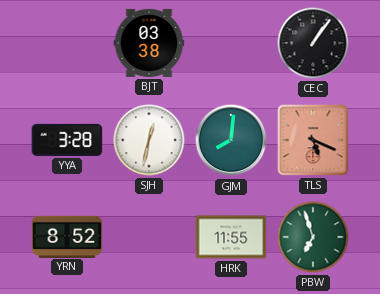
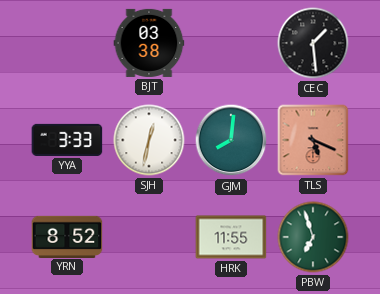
CEC: 1:06 -> 1:29 (313, 43)
YYA: 3:28 -> 3:33 (67, 140)
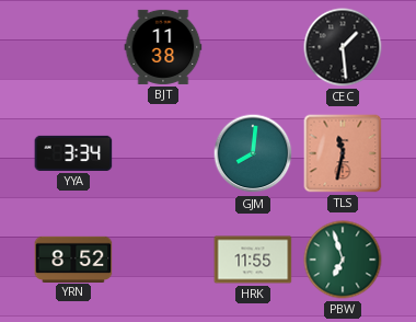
BJT: 03:38 -> 11:38 (163, 47)
YYA: 3:33 -> 3:34 (73, 153)
SJH: 12:32 -> none (149, 140)
TLS: 5:19 -> 11:32 (343, 153)
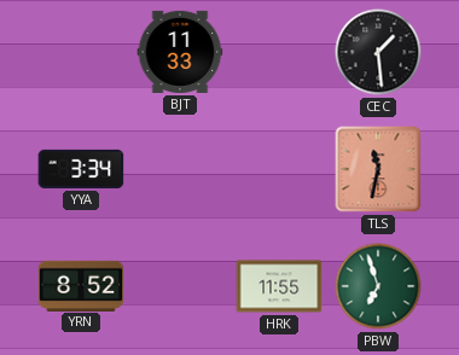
BJT: 11:38 -> 11:33 (180, 52)
GJM: 8:01 -> none (253, 153)
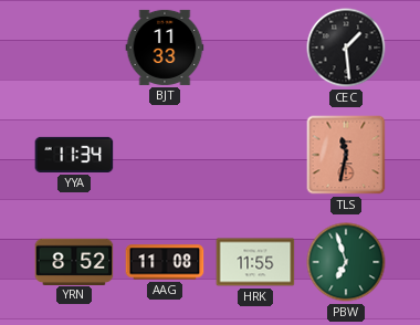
YYA: 3:34 -> 11:34 (74, 155)
AAG: none -> 11:08 (165, 262)
